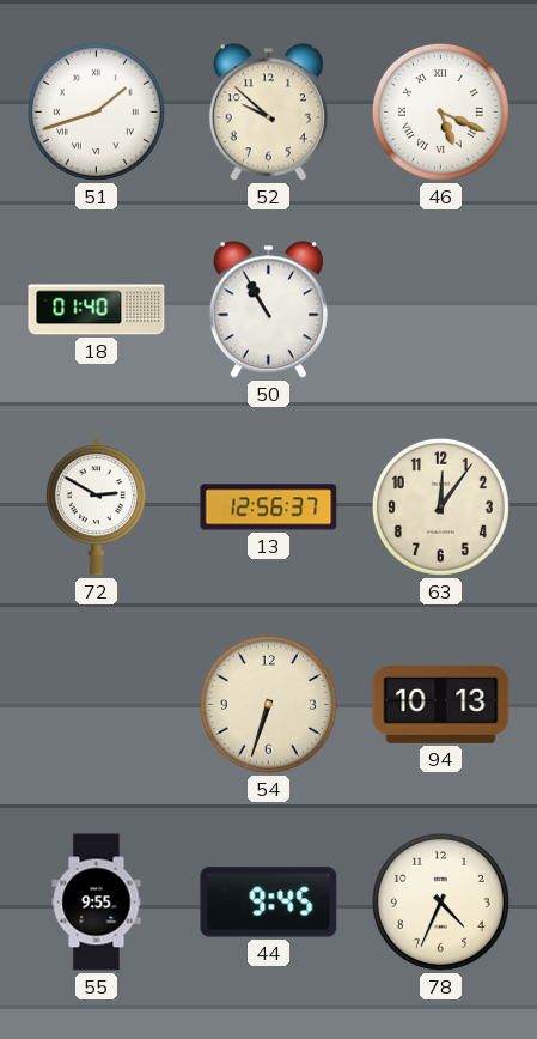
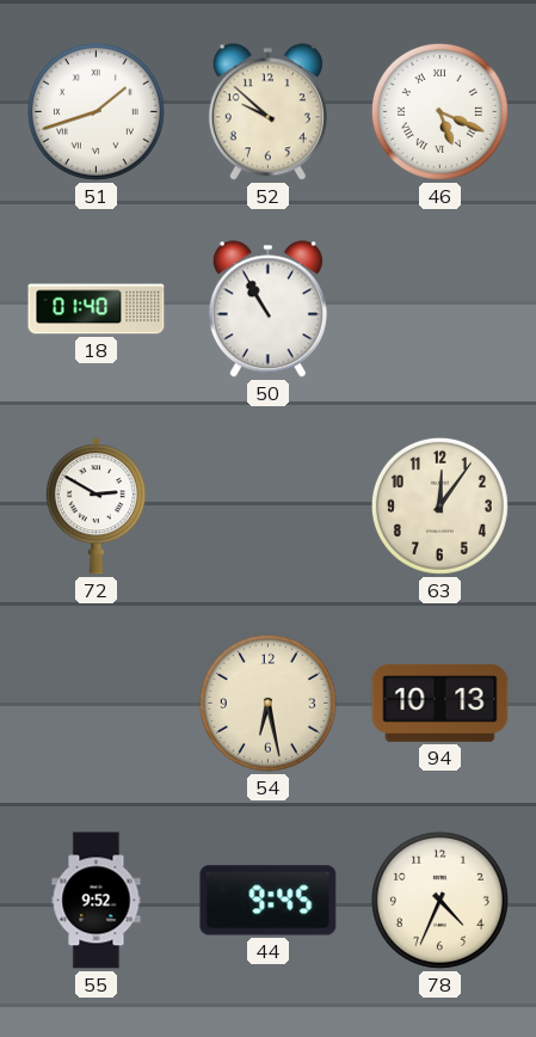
13: 12:56 -> none (269, 508)
54: 6:33 -> 6:28 (267, 702)
55: 9:55 -> 9:52 (97, 901)
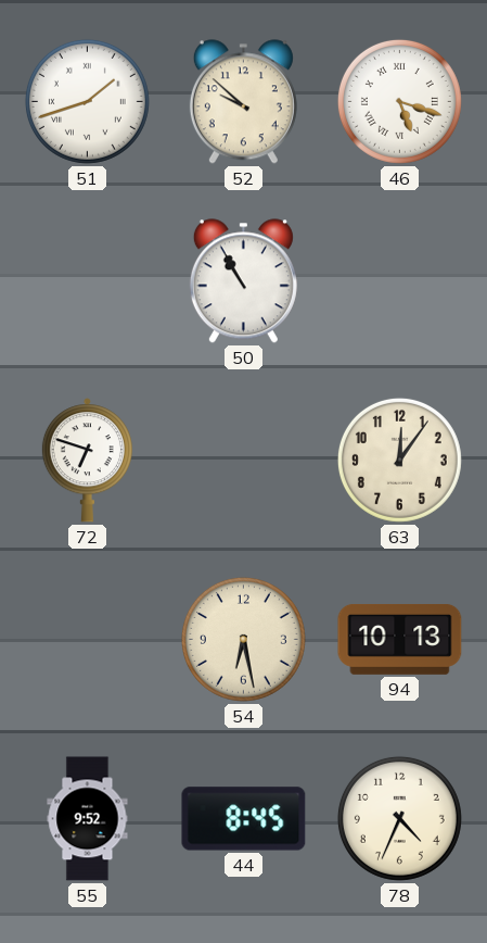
46: 5:19 -> 5:18 (399, 101)
18: 01:40 -> none (97, 309)
72: 2:50 -> 6:48 (87, 461)
44: 9:45 -> 8:45 (244, 819)
